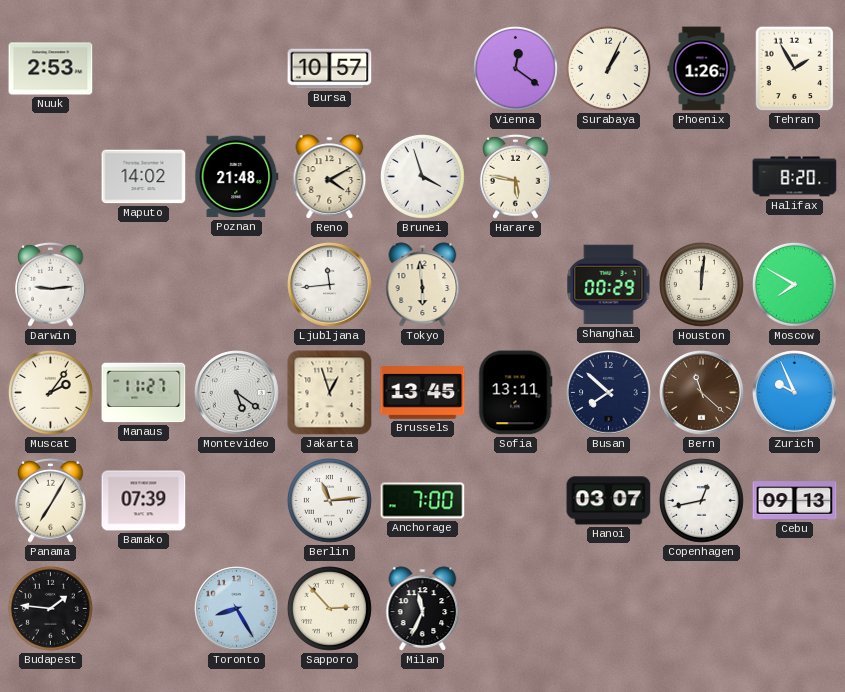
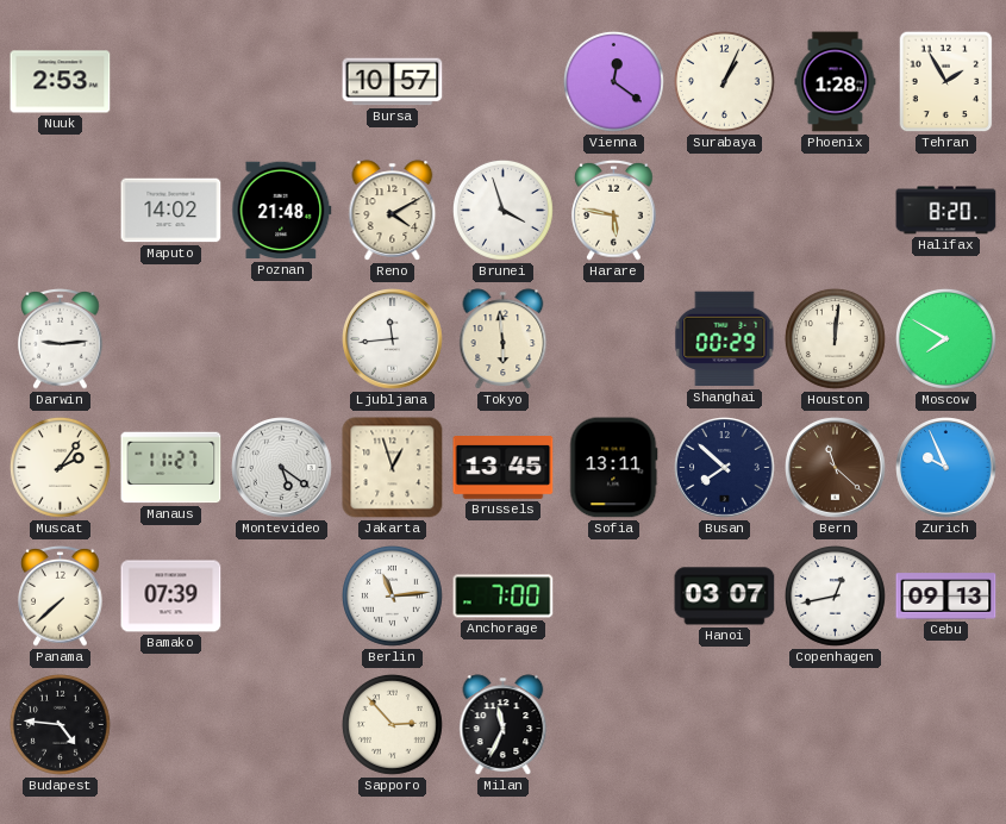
Phoenix: 1:26 -> 1:28 (836, 82)
Panama: 7:05 -> 7:38 (61, 595)
Budapest: 1:46 -> 4:46 (60, 724)
Toronto: 8:25 -> none (237, 609)
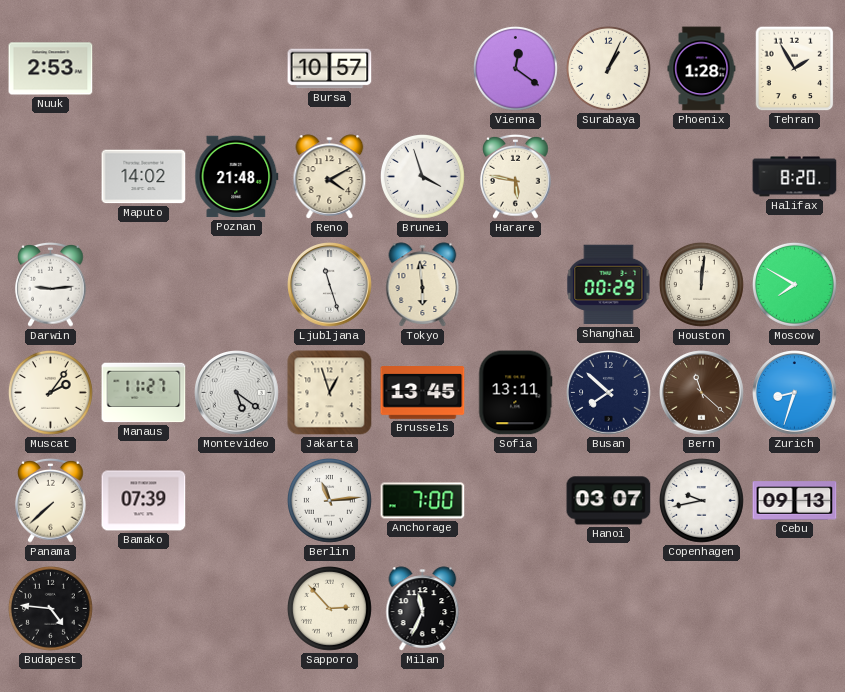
Ljubljana: 11:44 -> 11:27 (330, 285)
Zurich: 9:56 -> 8:33 (795, 393)
Copenhagen: 12:43 -> 9:43 (701, 500)
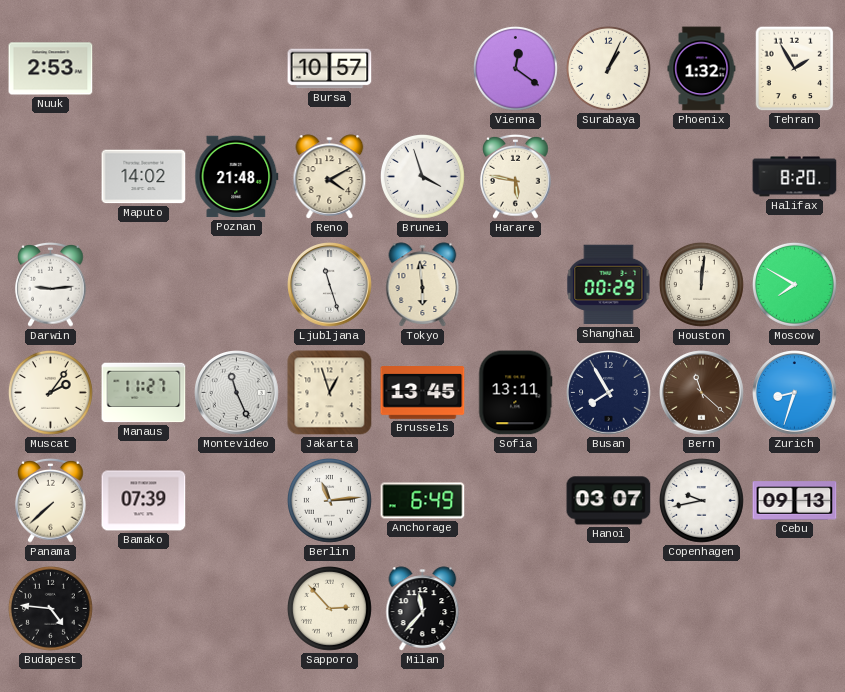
Phoenix: 1:28 -> 1:32 (702, 69)
Montevideo: 5:21 -> 11:26 (237, 393)
Busan: 7:52 -> 7:55 (609, 393)
Anchorage: 7:00 -> 6:49 (423, 501)
Milan: 11:34 -> 11:37 (423, 609)
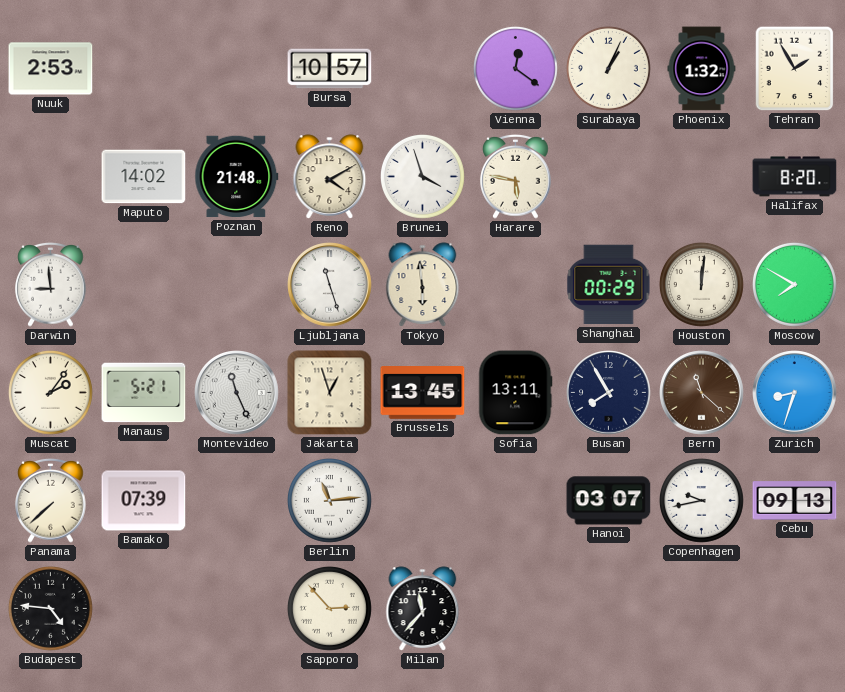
Darwin: 9:14 -> 8:59 (51, 284)
Manaus: 11:27 -> 5:21 (144, 393)
Anchorage: 6:49 -> none (423, 501)
